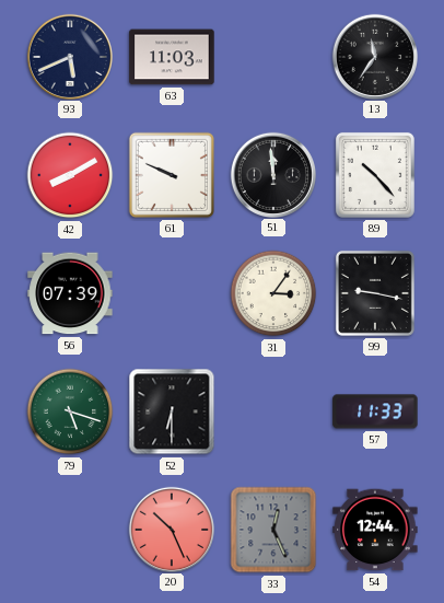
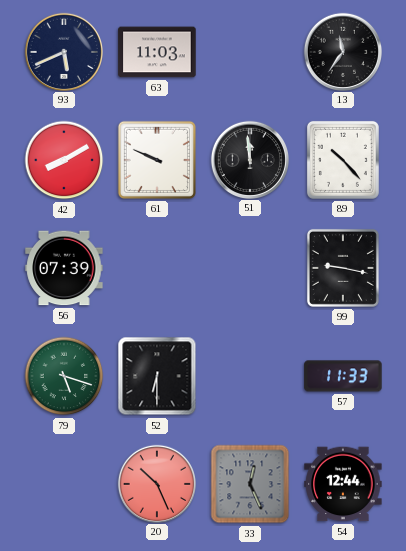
31: 3:06 -> none (273, 293)
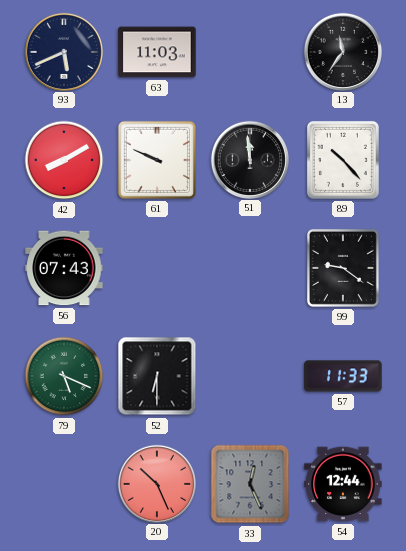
56: 07:39 -> 07:43 (64, 268)
99: 9:17 -> 9:21 (343, 268)
79: 5:18 -> 5:19 (64, 376)
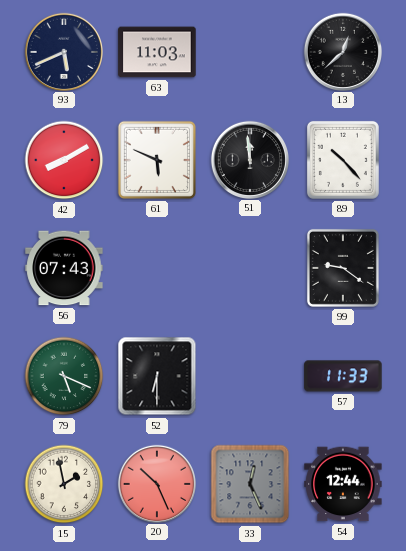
13: 11:36 -> 12:38 (342, 51)
61: 9:49 -> 5:49 (157, 160)
15: none -> 1:58 (64, 484)
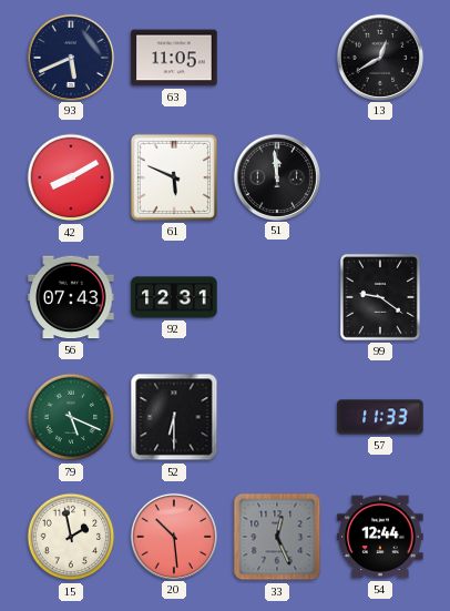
63: 11:03 -> 11:05 (174, 58)
13: 12:38 -> 12:40 (379, 57)
89: 10:23 -> none (343, 160)
92: none -> 12:31 (174, 297)
20: 10:26 -> 10:29 (173, 536)
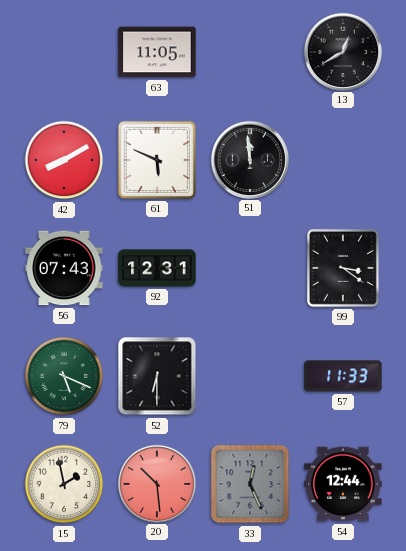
93: 5:41 -> none (70, 57)
99: 9:21 -> 3:21 (343, 268)
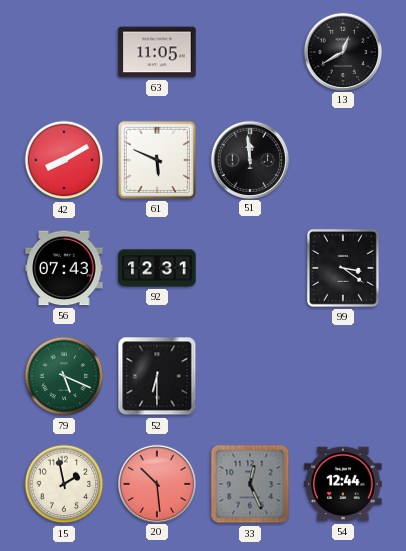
57: 11:33 -> none (343, 376)
